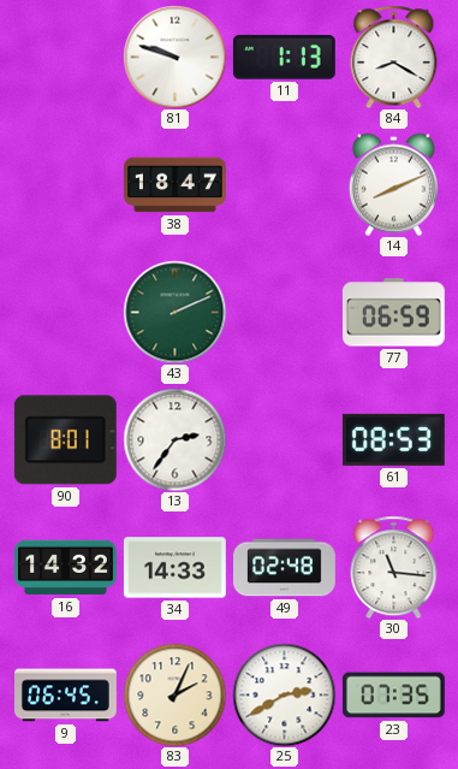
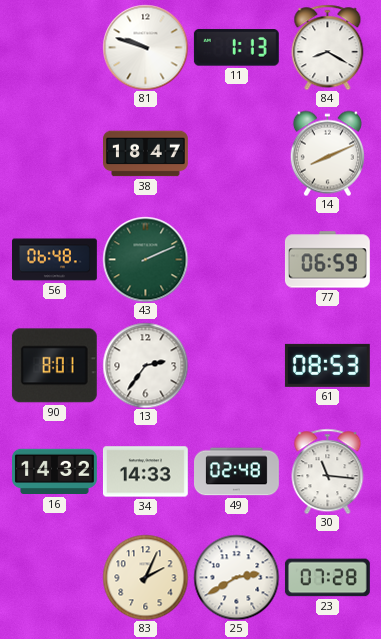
56: none -> 06:48 (55, 260)
9: 06:45 -> none (66, 696)
23: 07:35 -> 07:28 (327, 578)
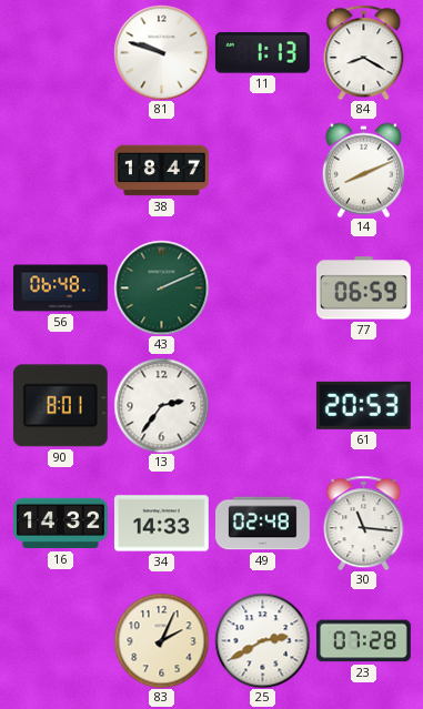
61: 08:53 -> 20:53 (363, 405)
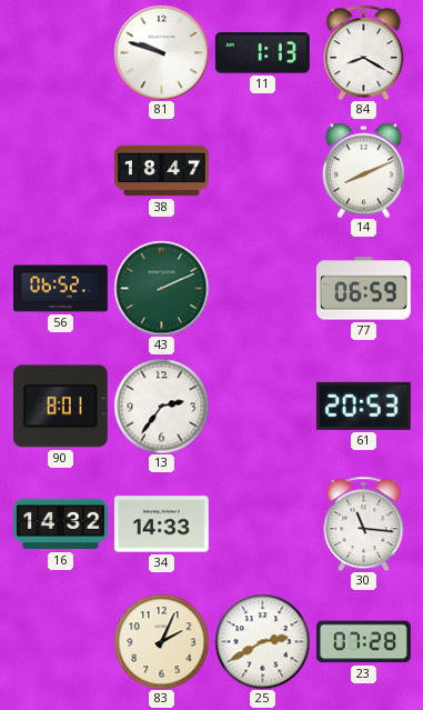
56: 06:48 -> 06:52 (61, 289)
49: 02:48 -> none (263, 524)
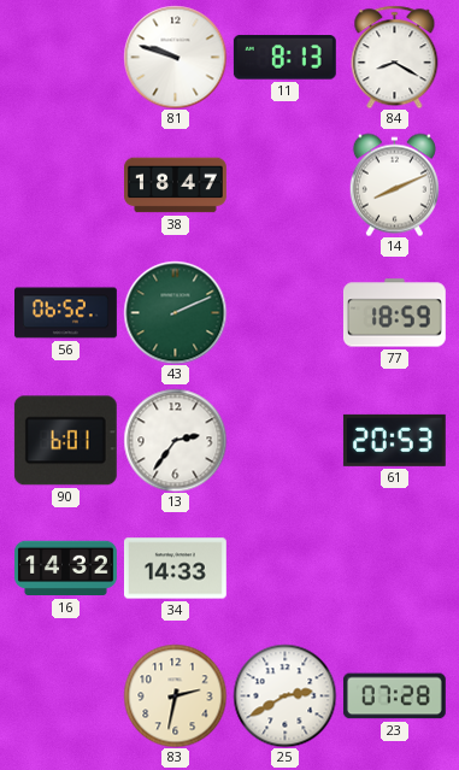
11: 1:13 -> 8:13 (284, 58)
77: 06:59 -> 18:59 (394, 313)
90: 8:01 -> 6:01 (65, 441)
30: 11:16 -> none (364, 523)
83: 2:04 -> 2:32 (175, 695)
